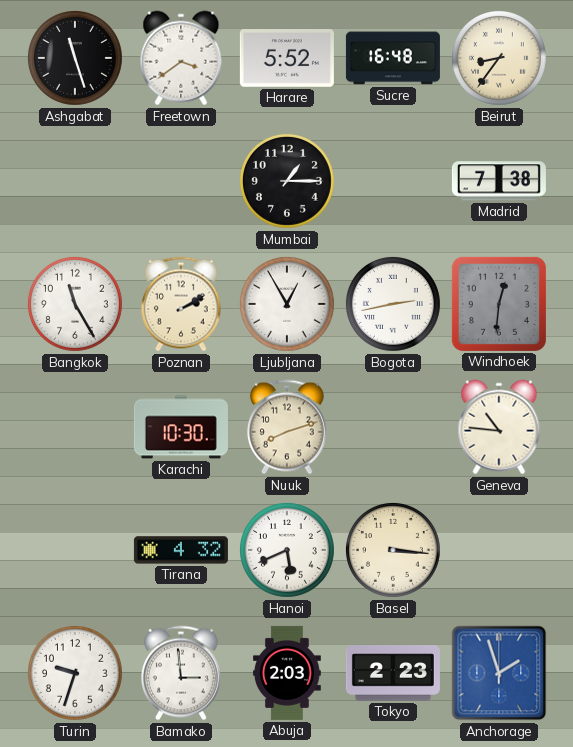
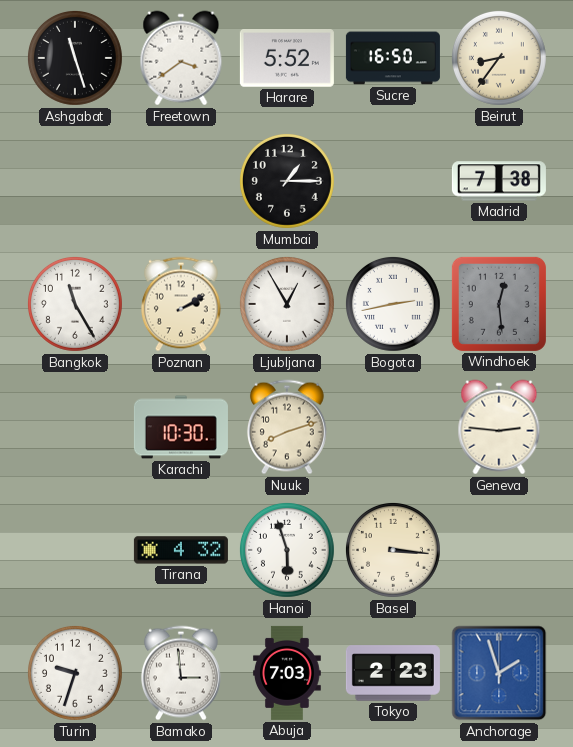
Sucre: 16:48 -> 16:50 (393, 58)
Windhoek: 12:31 -> 12:29 (499, 304)
Geneva: 10:46 -> 2:46 (499, 427)
Hanoi: 5:41 -> 5:57 (287, 550)
Abuja: 2:03 -> 7:03 (287, 673)
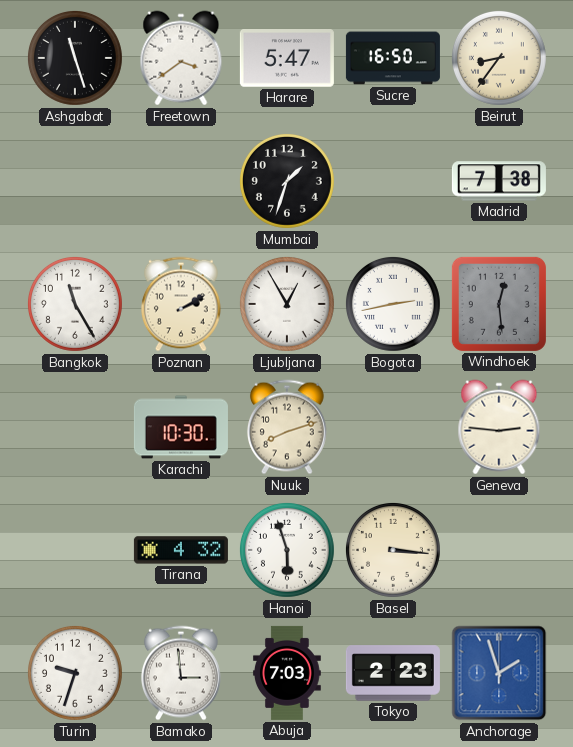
Harare: 5:52 -> 5:47 (287, 59)
Mumbai: 1:15 -> 1:33 (287, 181)
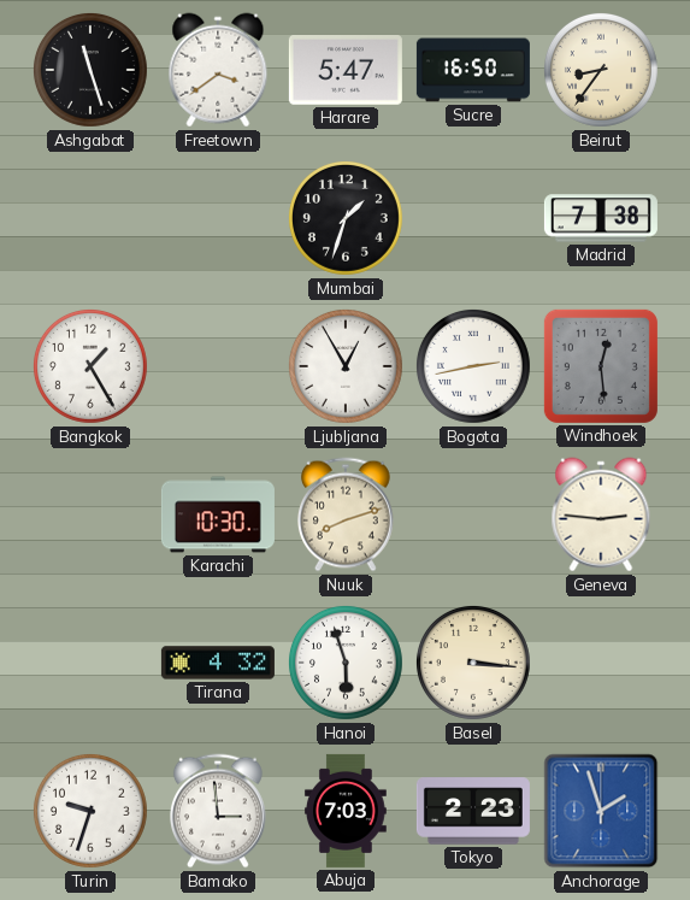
Bangkok: 11:25 -> 1:25 (90, 366)
Poznan: 2:10 -> none (181, 304)
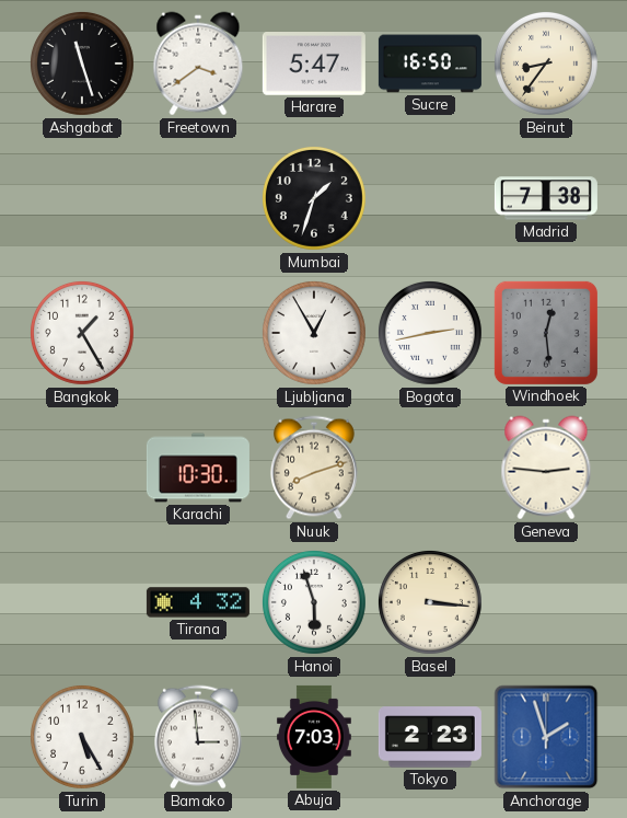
Turin: 9:33 -> 5:25 (82, 737)
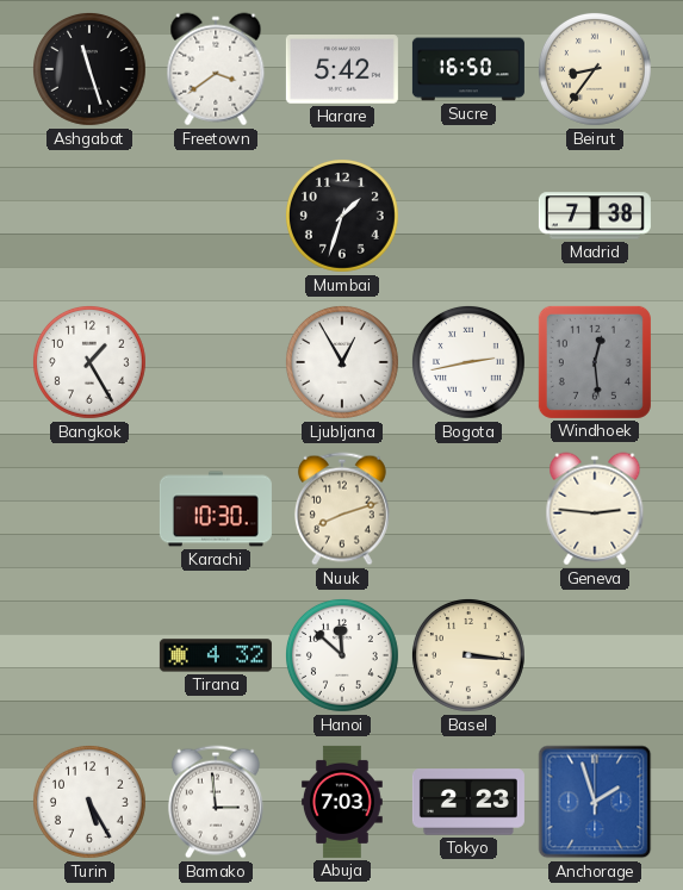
Harare: 5:47 -> 5:42 (342, 70)
Hanoi: 5:57 -> 11:52 (342, 655)
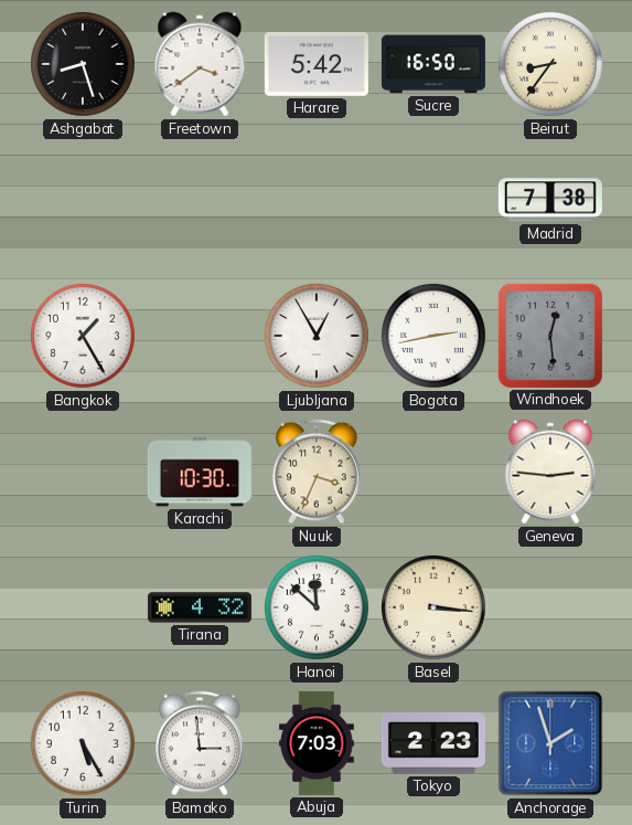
Ashgabat: 11:27 -> 8:27 (83, 64)
Mumbai: 1:33 -> none (342, 216)
Nuuk: 8:12 -> 3:34 (317, 472)
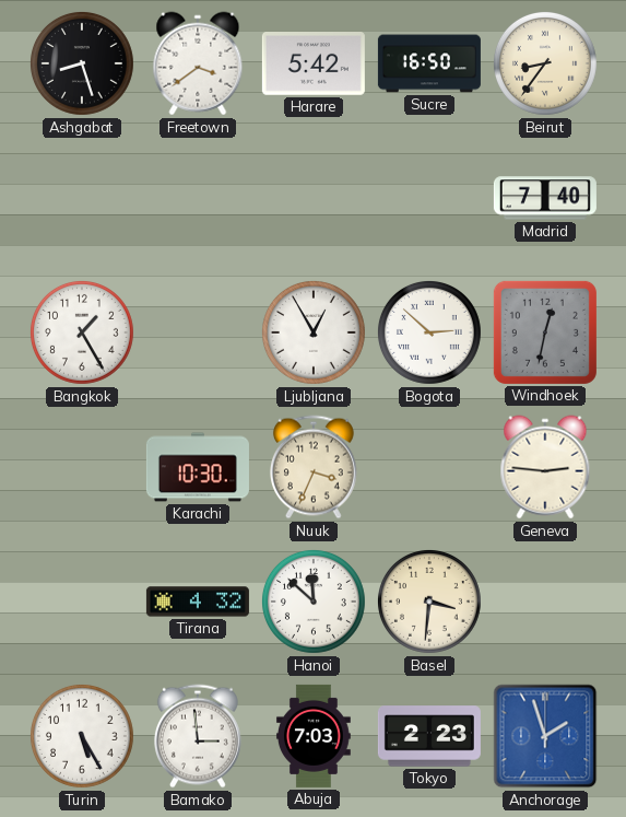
Madrid: 7:38 -> 7:40 (545, 198)
Bogota: 2:43 -> 2:52 (429, 332)
Windhoek: 12:29 -> 12:32 (545, 332)
Basel: 3:16 -> 3:31 (429, 602)
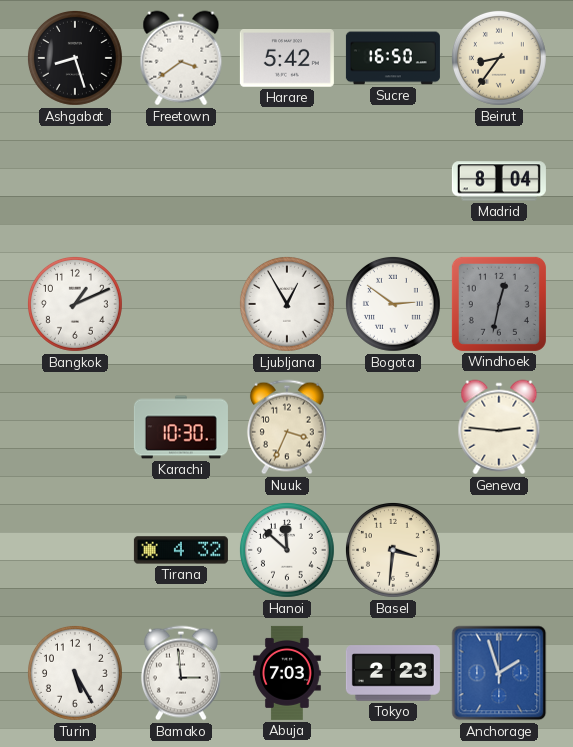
Madrid: 7:40 -> 8:04 (499, 181)
Bangkok: 1:25 -> 1:11 (75, 304)
Bogota: 2:52 -> 2:51 (393, 304)
